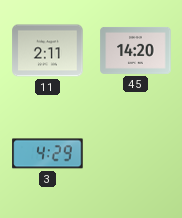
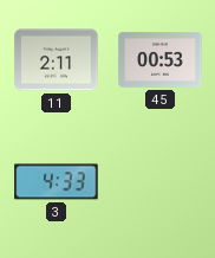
45: 14:20 -> 00:53 (161, 59)
3: 4:29 -> 4:33 (57, 182)
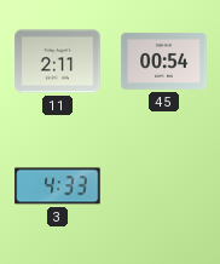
45: 00:53 -> 00:54 (164, 61)
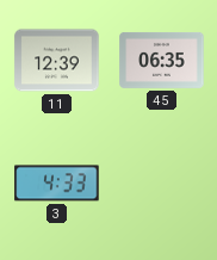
11: 2:11 -> 12:39 (57, 61)
45: 00:54 -> 06:35 (162, 60)
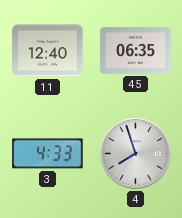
11: 12:39 -> 12:40 (48, 51)
4: none -> 7:57 (136, 154)
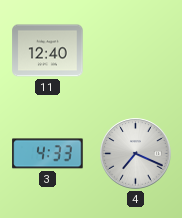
45: 06:35 -> none (136, 50)
4: 7:57 -> 7:19 (136, 154)
